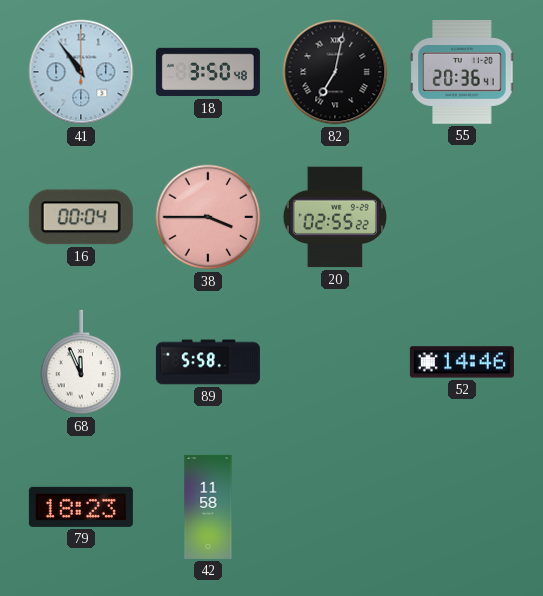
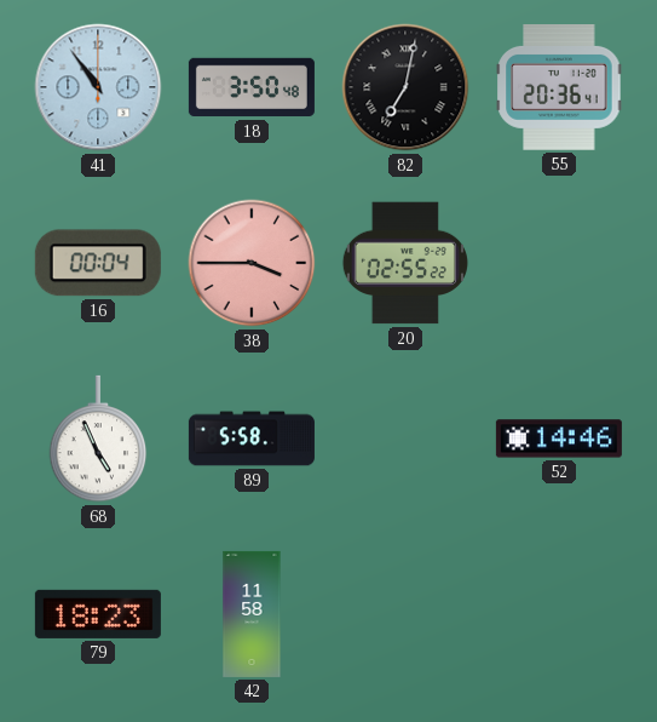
68: 11:56 -> 4:56 (98, 439)
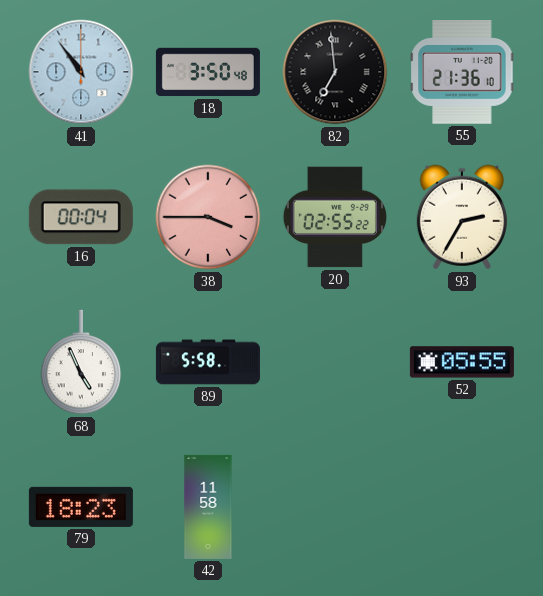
82: 7:02 -> 6:59 (335, 72)
55: 20:36 -> 21:36 (462, 73)
93: none -> 2:35 (462, 217)
52: 14:46 -> 05:55 (462, 362)
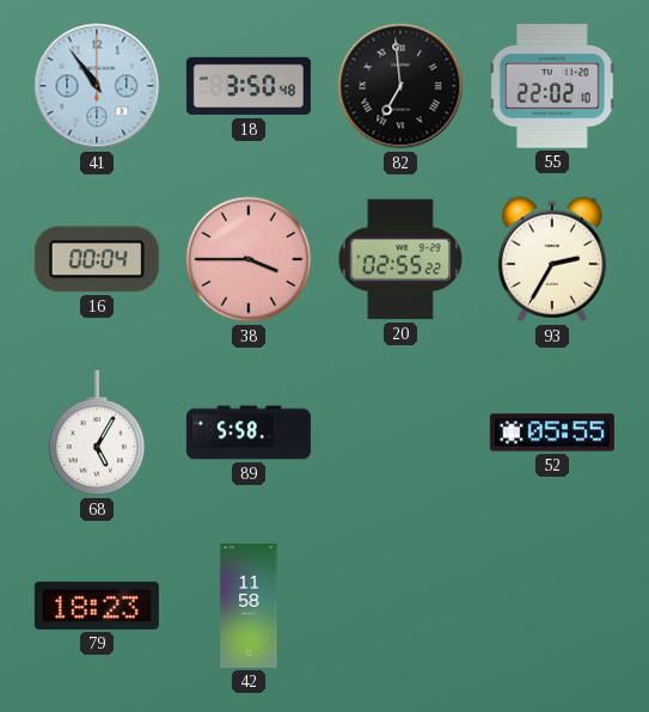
55: 21:36 -> 22:02 (552, 87)
68: 4:56 -> 5:05 (97, 432)
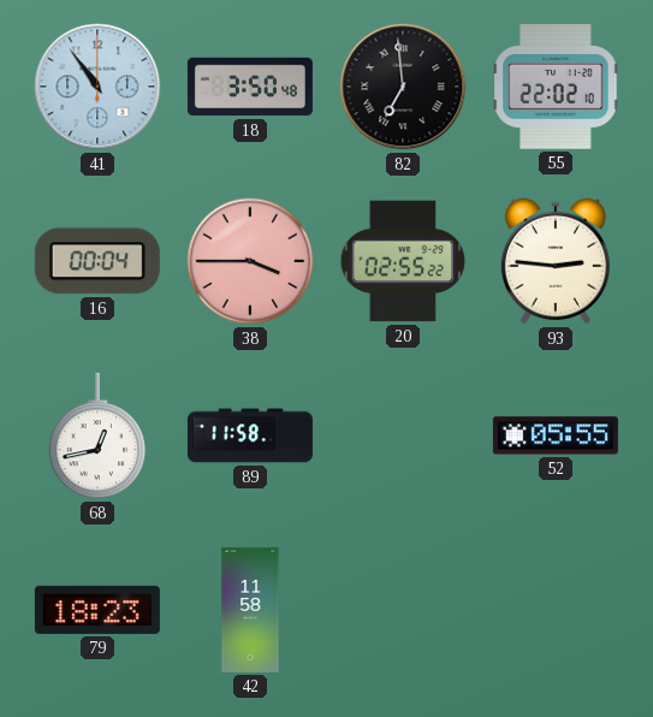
93: 2:35 -> 2:46 (556, 261)
68: 5:05 -> 12:43 (97, 435)
89: 5:58 -> 11:58 (250, 435)
